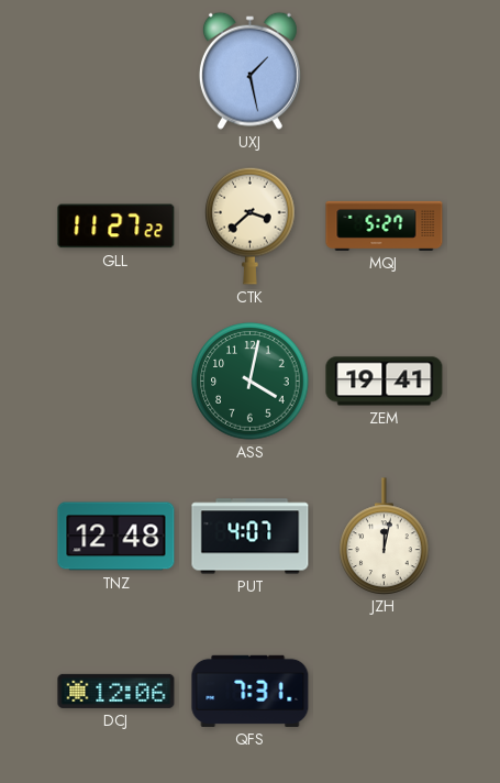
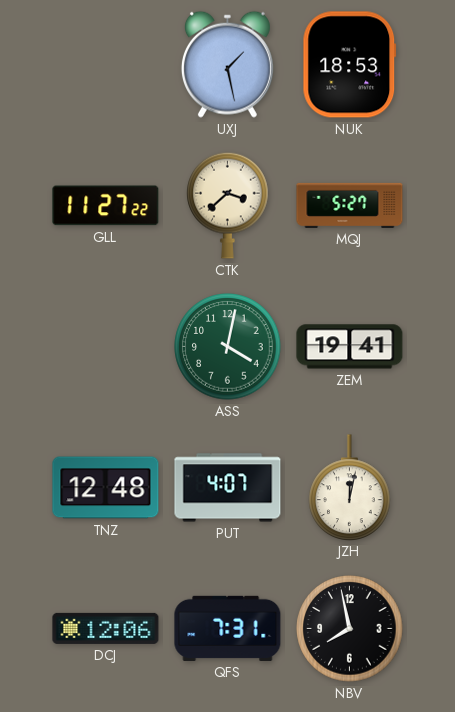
NUK: none -> 18:53 (350, 65)
NBV: none -> 7:58 (350, 629)
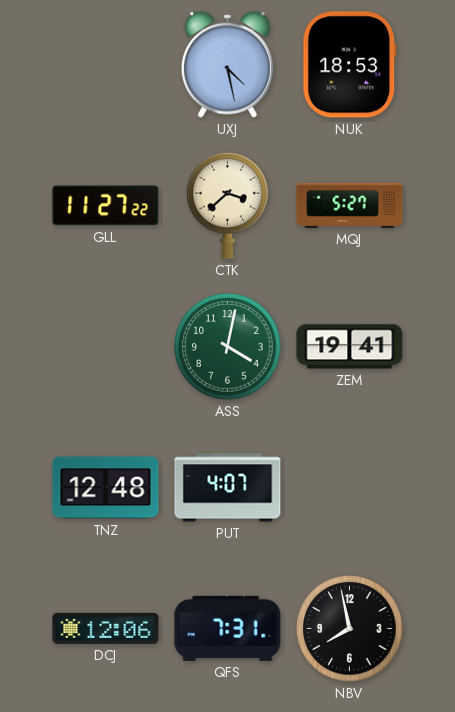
UXJ: 1:28 -> 4:28 (227, 64)
JZH: 12:02 -> none (350, 487)
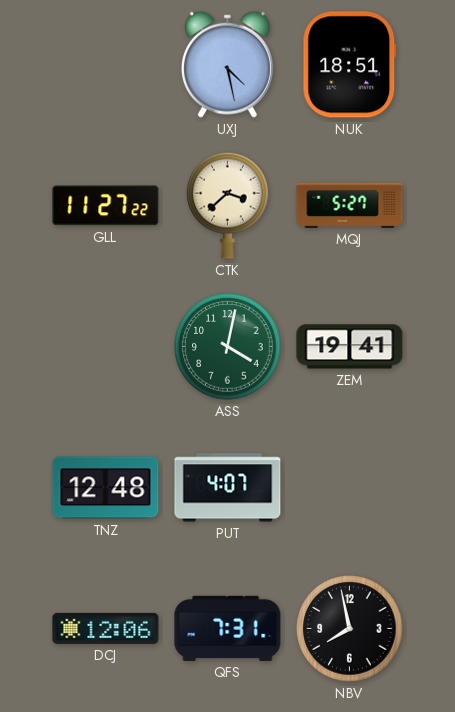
NUK: 18:53 -> 18:51 (350, 65)
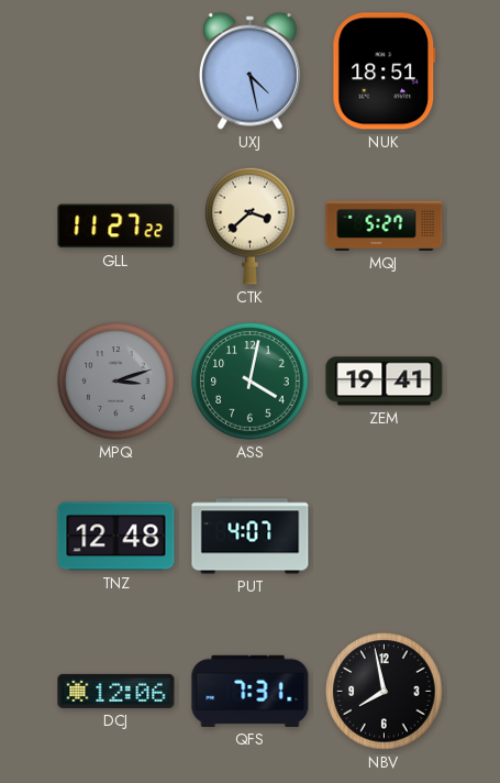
MPQ: none -> 3:12 (116, 382)
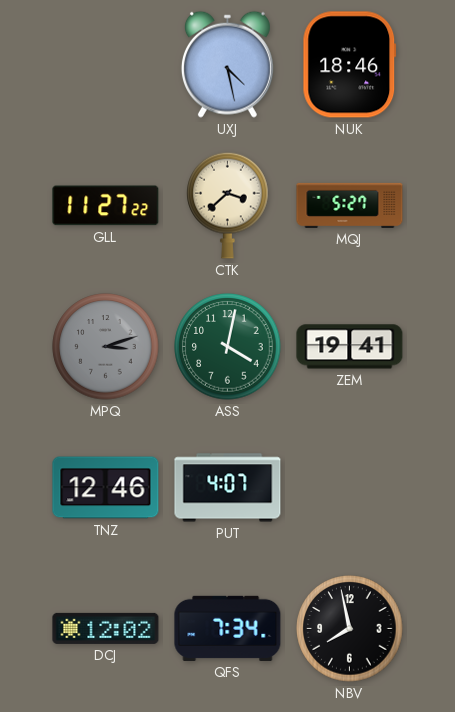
NUK: 18:51 -> 18:46 (350, 65)
TNZ: 12:48 -> 12:46 (106, 488)
DCJ: 12:06 -> 12:02 (106, 628)
QFS: 7:31 -> 7:34 (228, 628)
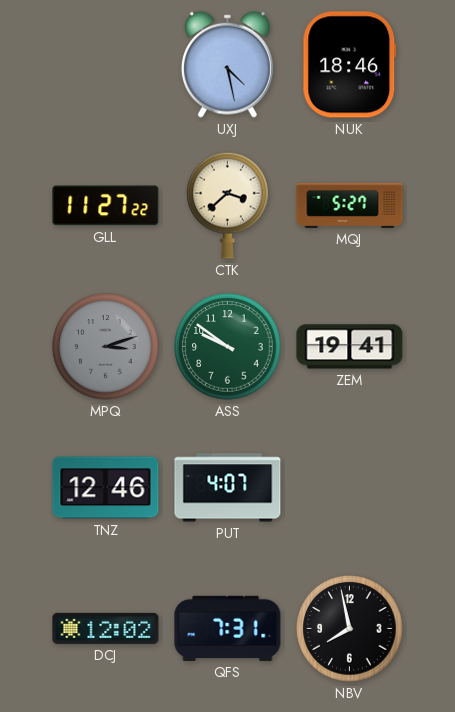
ASS: 4:02 -> 9:51 (228, 347)
QFS: 7:34 -> 7:31 (228, 628)
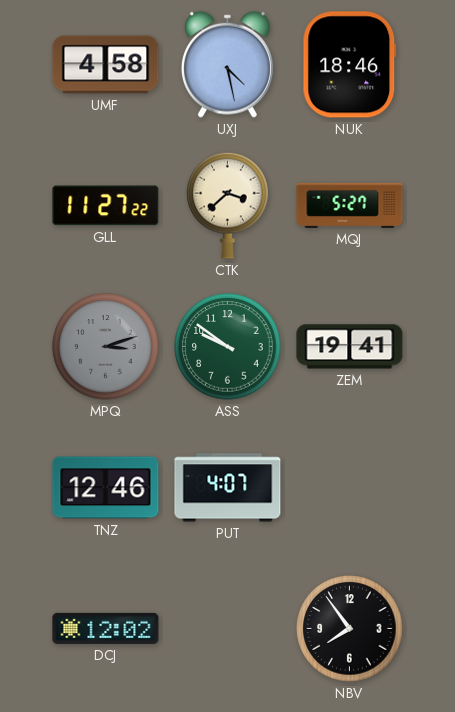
UMF: none -> 4:58 (106, 65)
QFS: 7:31 -> none (228, 628)
NBV: 7:58 -> 7:54 (350, 629)
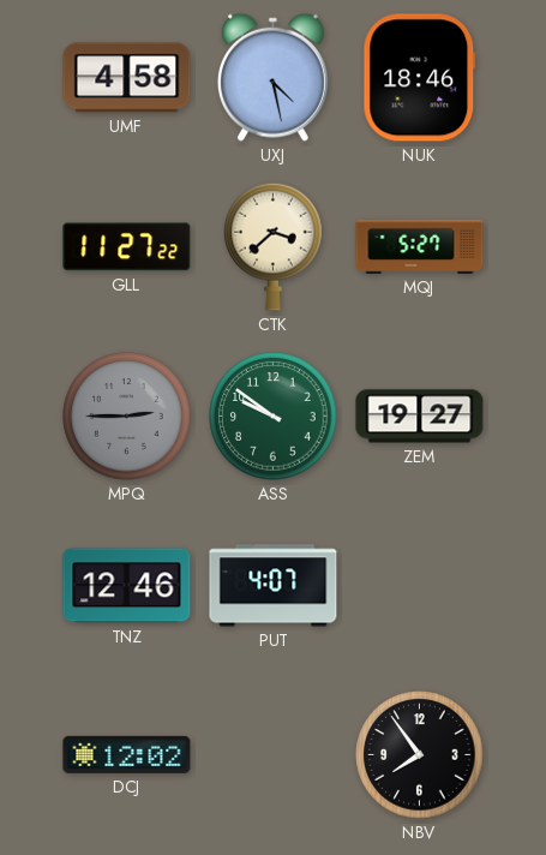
MPQ: 3:12 -> 2:45 (127, 417)
ZEM: 19:41 -> 19:27 (420, 417)
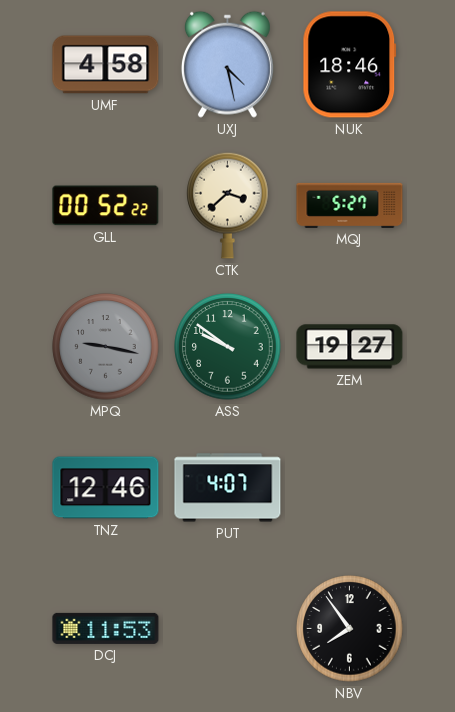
GLL: 11:27 -> 00:52 (106, 206)
MPQ: 2:45 -> 9:17 (106, 347)
DCJ: 12:02 -> 11:53 (106, 628)
